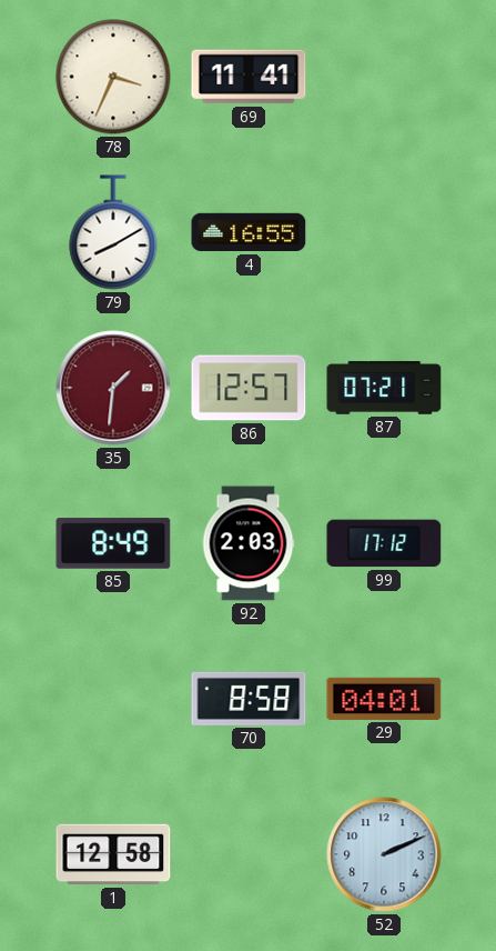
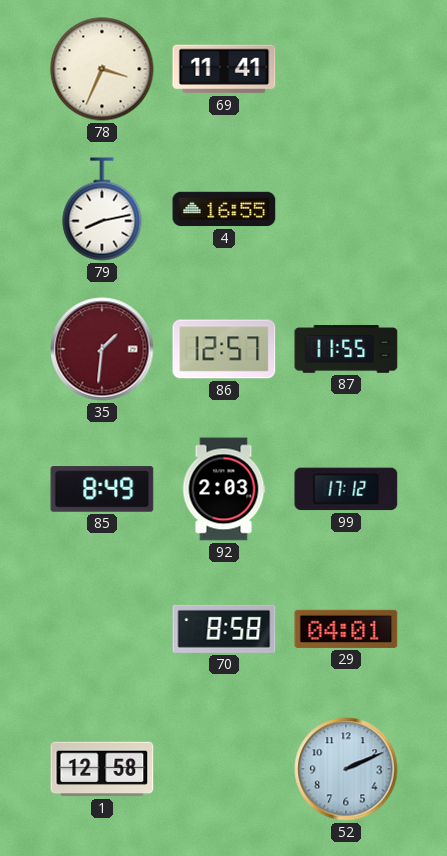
79: 8:10 -> 8:13 (102, 209)
87: 07:21 -> 11:55 (346, 349)
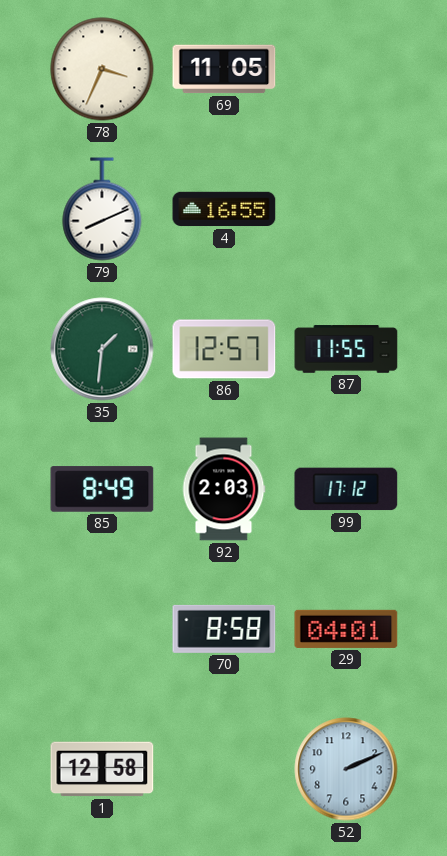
69: 11:41 -> 11:05 (224, 69)
79: 8:13 -> 8:11 (102, 209)
35 dial: burgundy -> green (102, 349)
